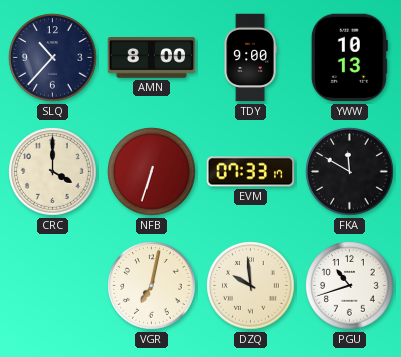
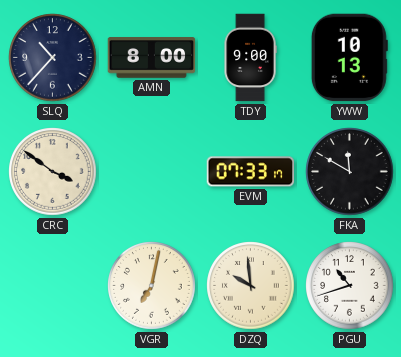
CRC: 4:00 -> 3:51 (53, 172)
NFB: 6:33 -> none (152, 172)
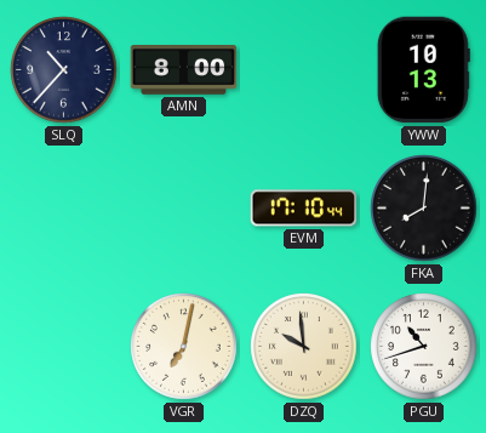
TDY: 9:00 -> none (250, 58)
CRC: 3:51 -> none (53, 172)
EVM: 07:33 -> 17:10 (304, 209)
FKA: 11:50 -> 8:01 (424, 209)
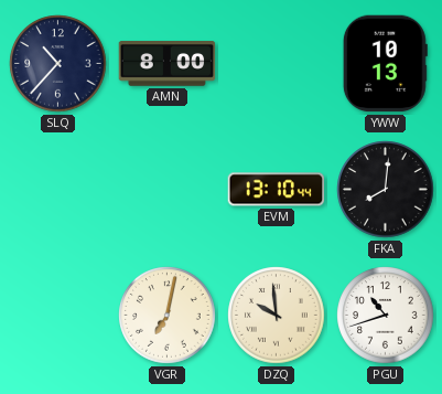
EVM: 17:10 -> 13:10 (277, 190)
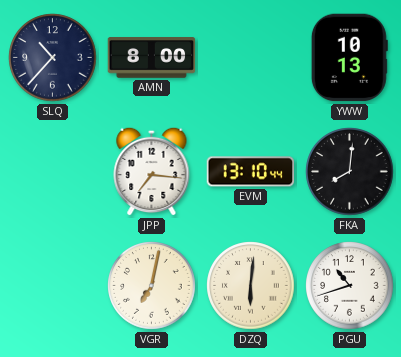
JPP: none -> 7:16 (152, 171)
DZQ: 9:59 -> 6:01 (251, 286)
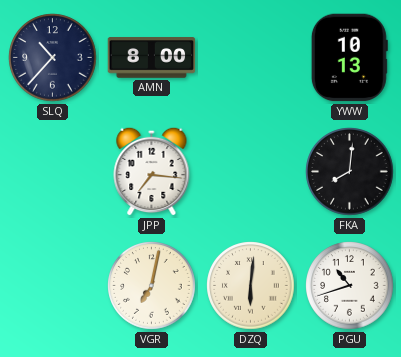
EVM: 13:10 -> none (251, 172)
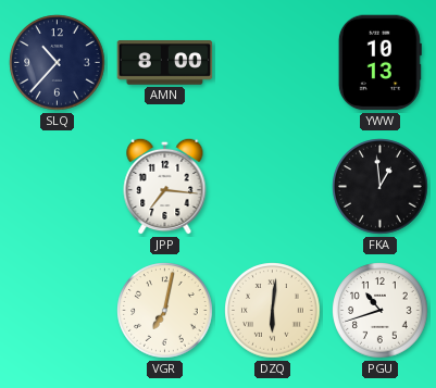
FKA: 8:01 -> 12:59 (381, 187)
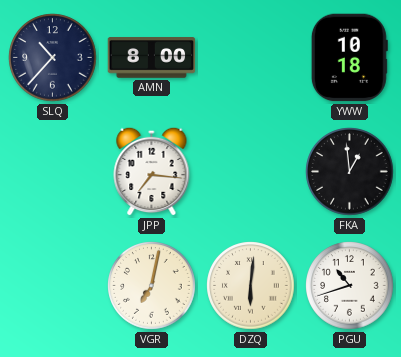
YWW: 10:13 -> 10:18 (349, 58)
